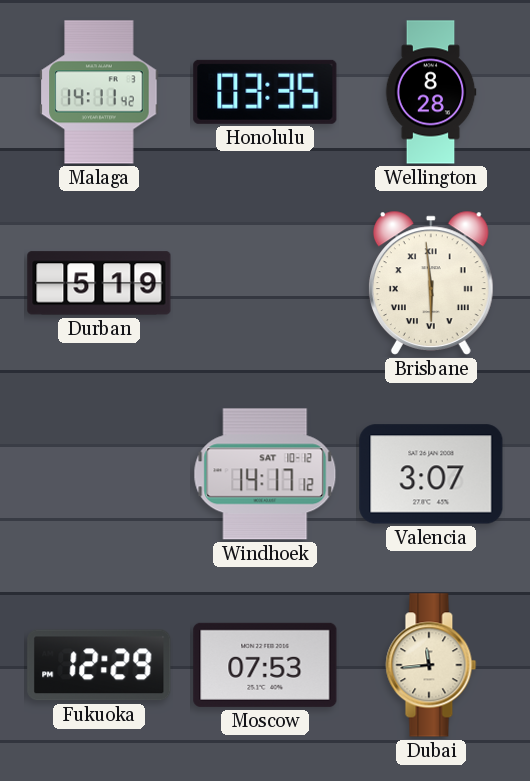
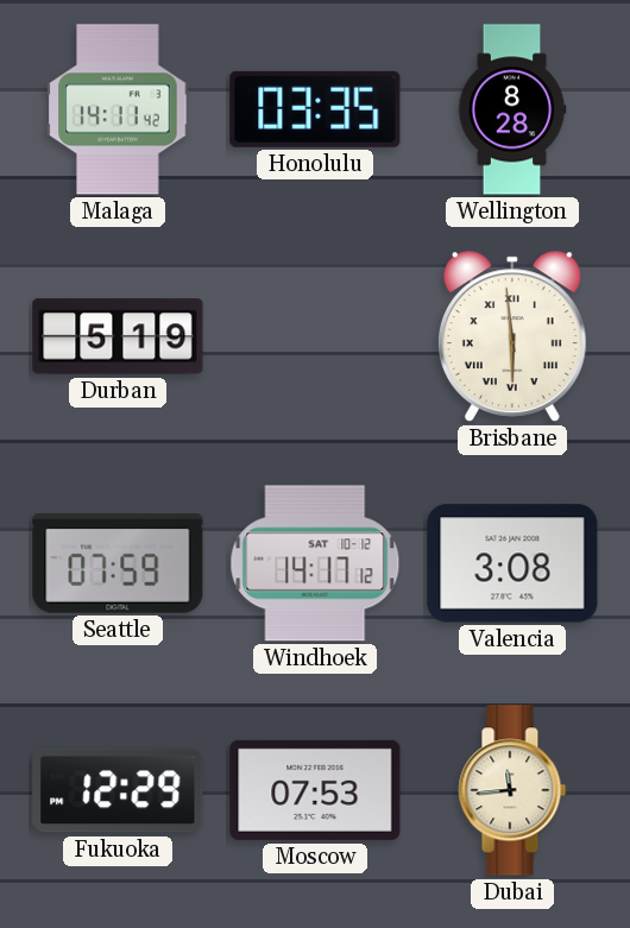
Seattle: none -> 07:59 (118, 564)
Valencia: 3:07 -> 3:08 (512, 563)
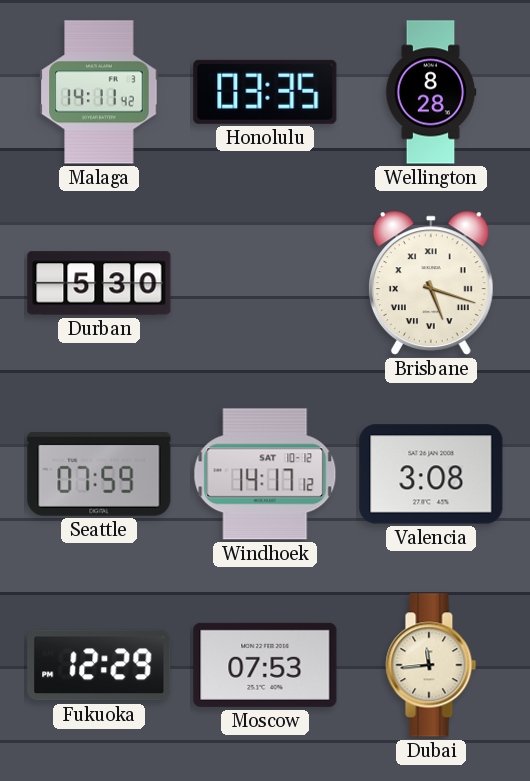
Durban: 5:19 -> 5:30 (99, 283)
Brisbane: 5:59 -> 5:18 (431, 283)
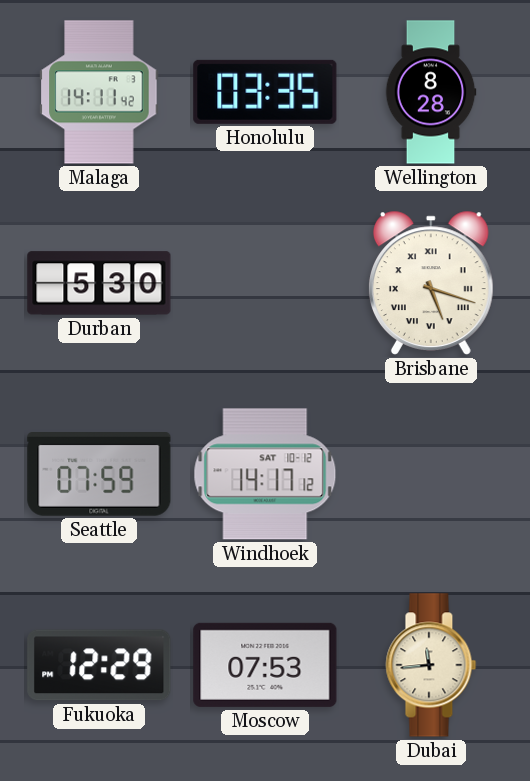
Valencia: 3:08 -> none (431, 474)
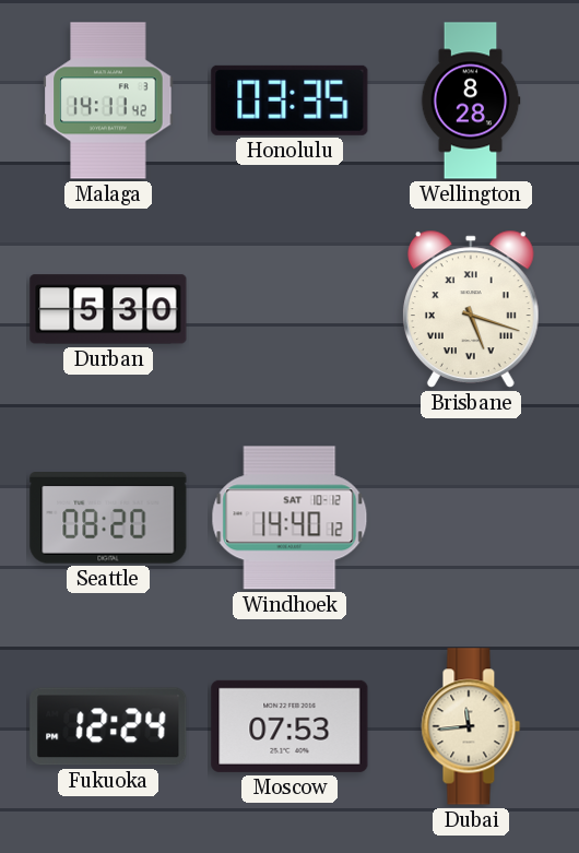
Seattle: 07:59 -> 08:20 (108, 519)
Windhoek: 14:17 -> 14:40 (289, 518)
Fukuoka: 12:29 -> 12:24 (108, 726)
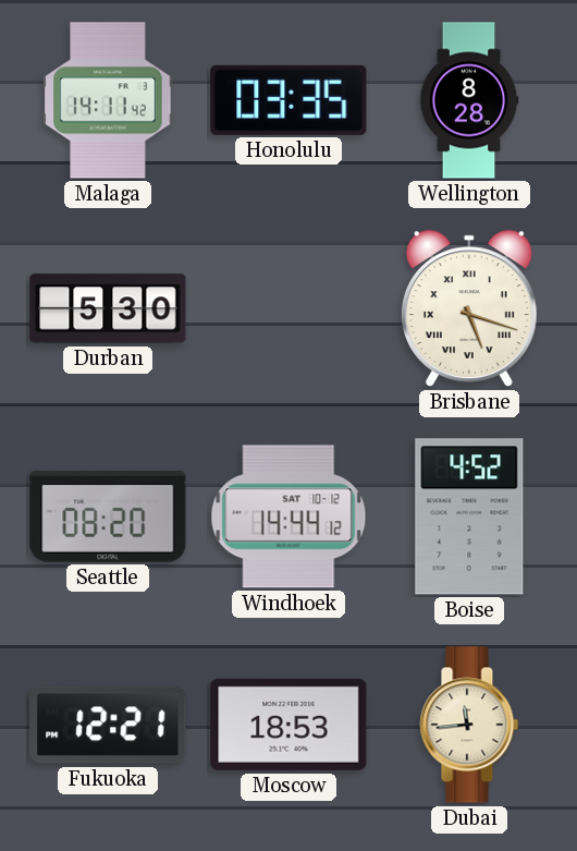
Windhoek: 14:40 -> 14:44 (288, 516)
Boise: none -> 4:52 (469, 516)
Fukuoka: 12:24 -> 12:21 (108, 725)
Moscow: 07:53 -> 18:53 (288, 725)
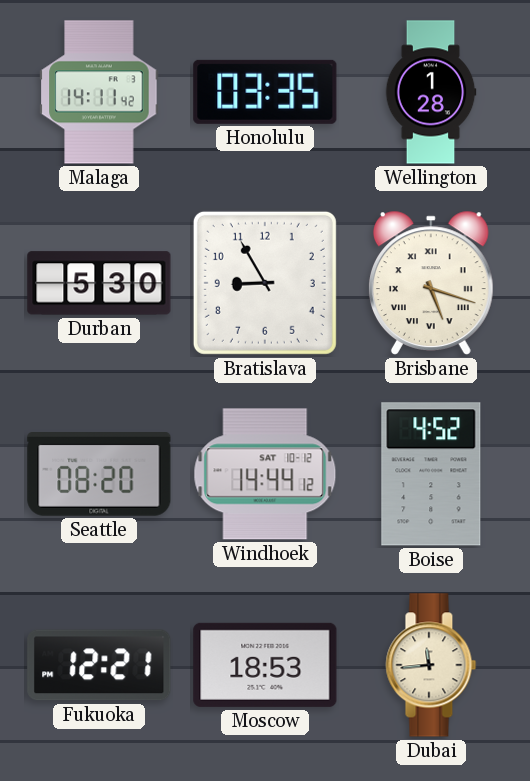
Wellington: 8:28 -> 1:28 (431, 92)
Bratislava: none -> 8:55 (265, 283)
